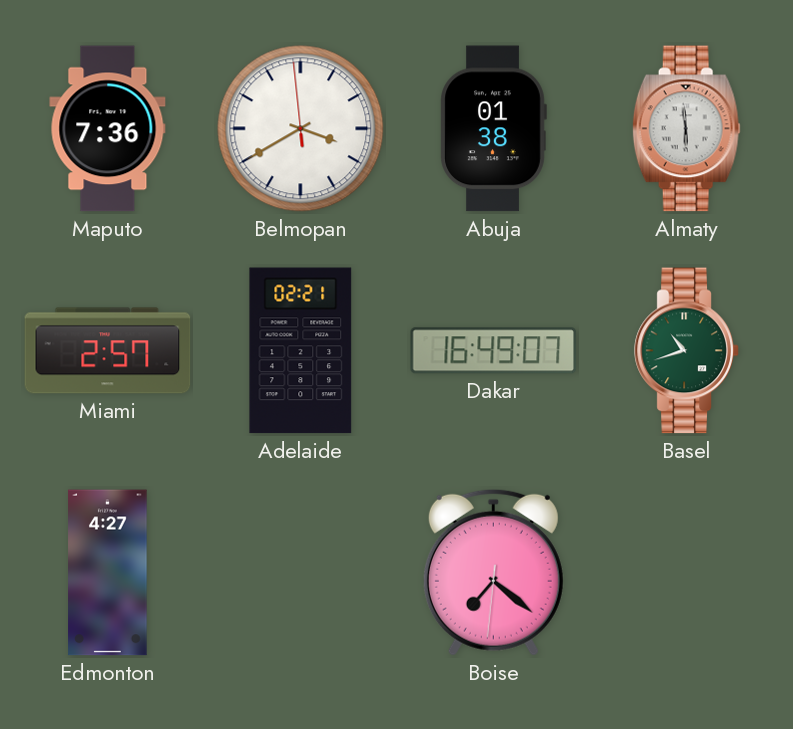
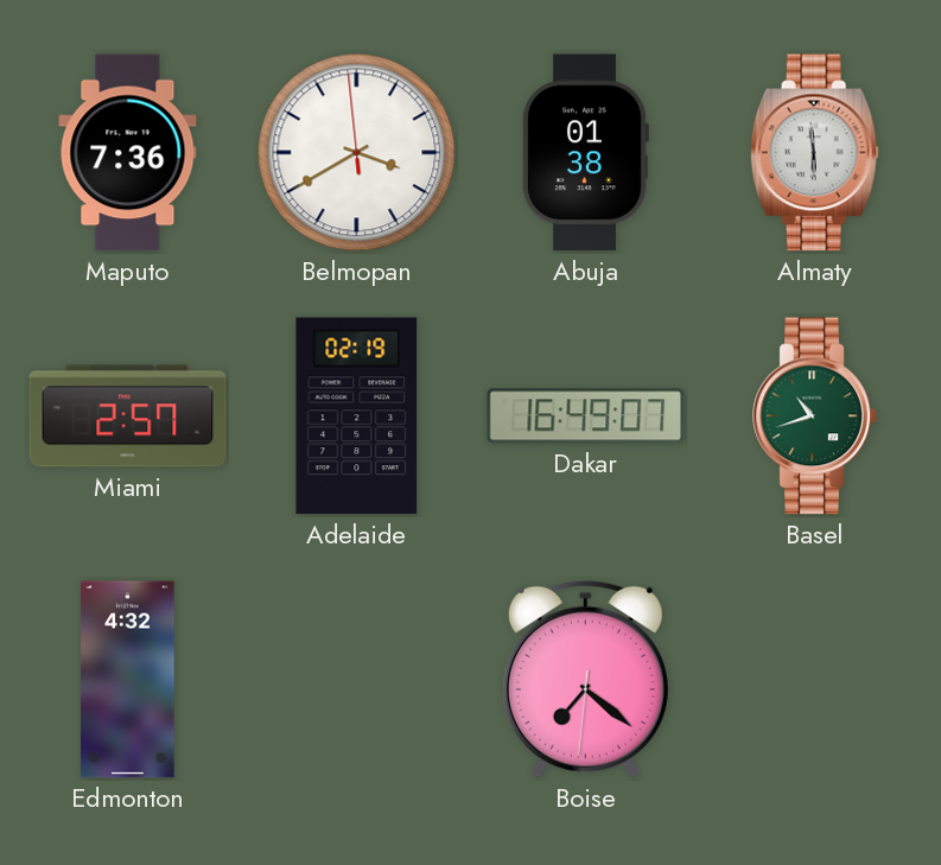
Adelaide: 02:21 -> 02:19 (357, 416)
Edmonton: 4:27 -> 4:32 (128, 680)
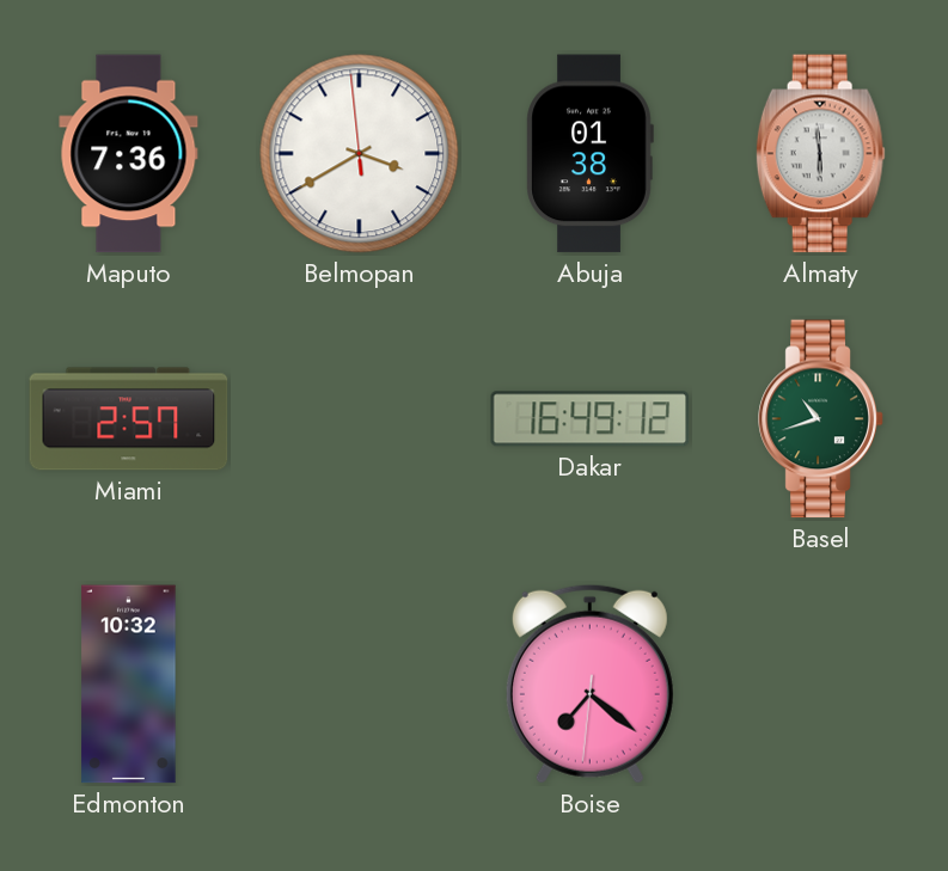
Adelaide: 02:19 -> none (357, 416)
Dakar: 16:49:07 -> 16:49:12 (591, 419)
Edmonton: 4:32 -> 10:32 (129, 685)
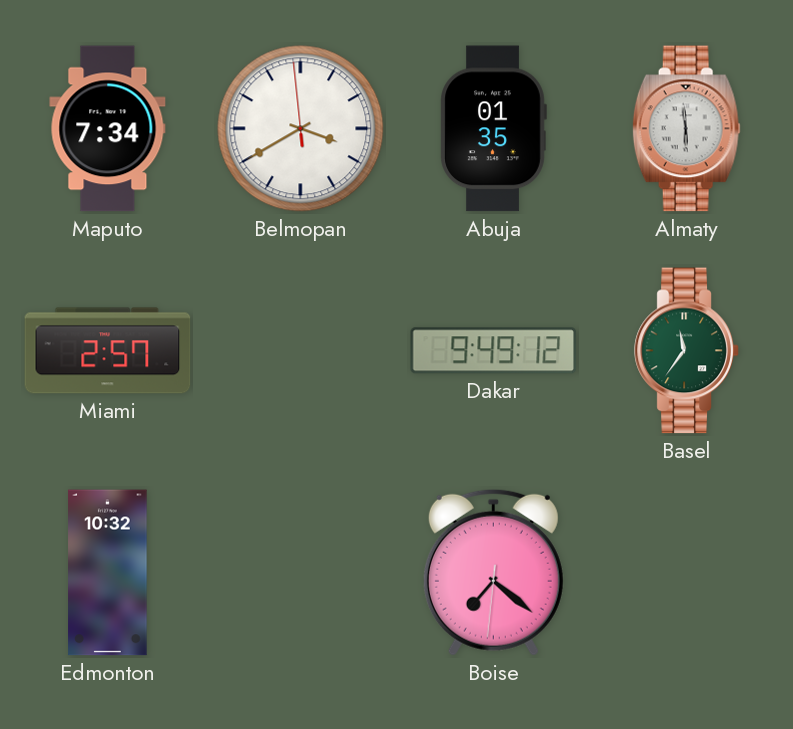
Maputo: 7:36 -> 7:34 (108, 129)
Abuja: 01:38 -> 01:35 (493, 129)
Dakar: 16:49 -> 9:49 (494, 351)
Basel: 10:42 -> 11:36 (687, 351)
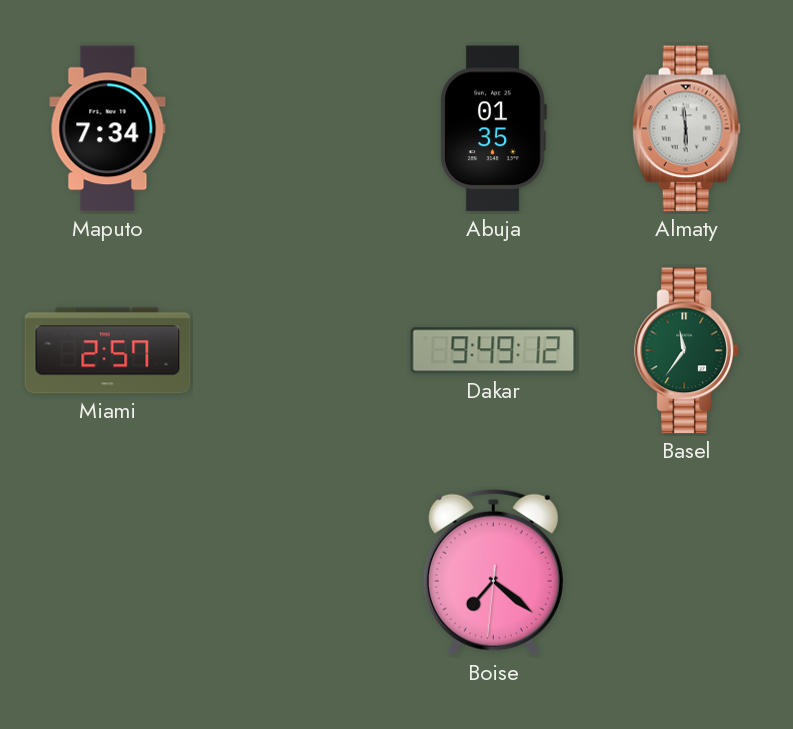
Belmopan: 3:39 -> none (301, 129)
Edmonton: 10:32 -> none (108, 573)
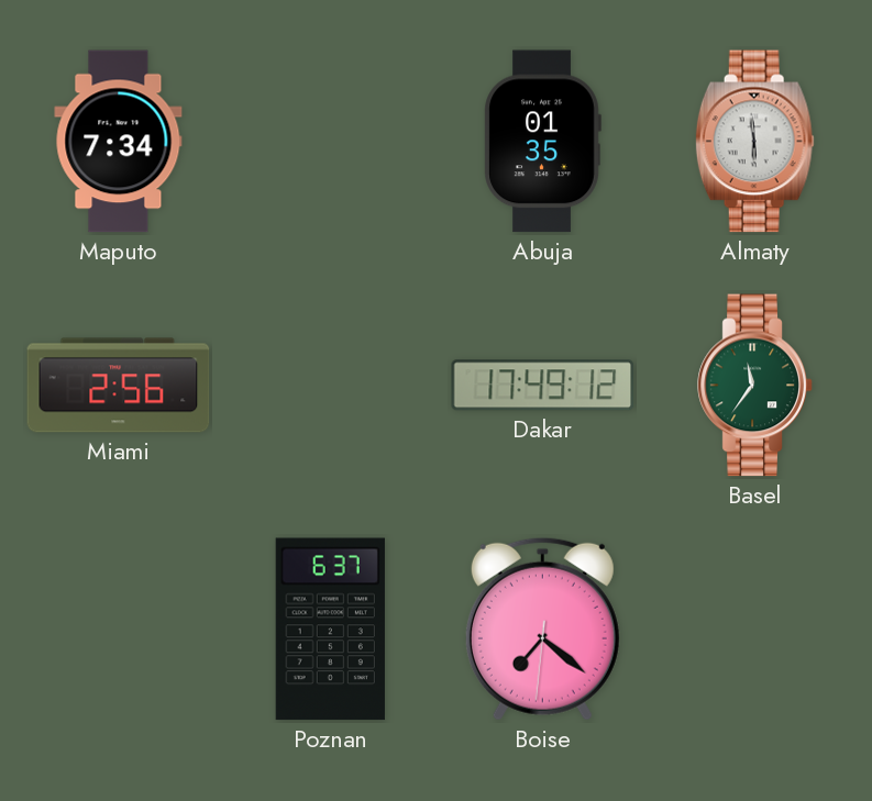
Miami: 2:57 -> 2:56 (119, 386)
Dakar: 9:49 -> 17:49 (543, 386)
Poznan: none -> 6:37 (330, 630)
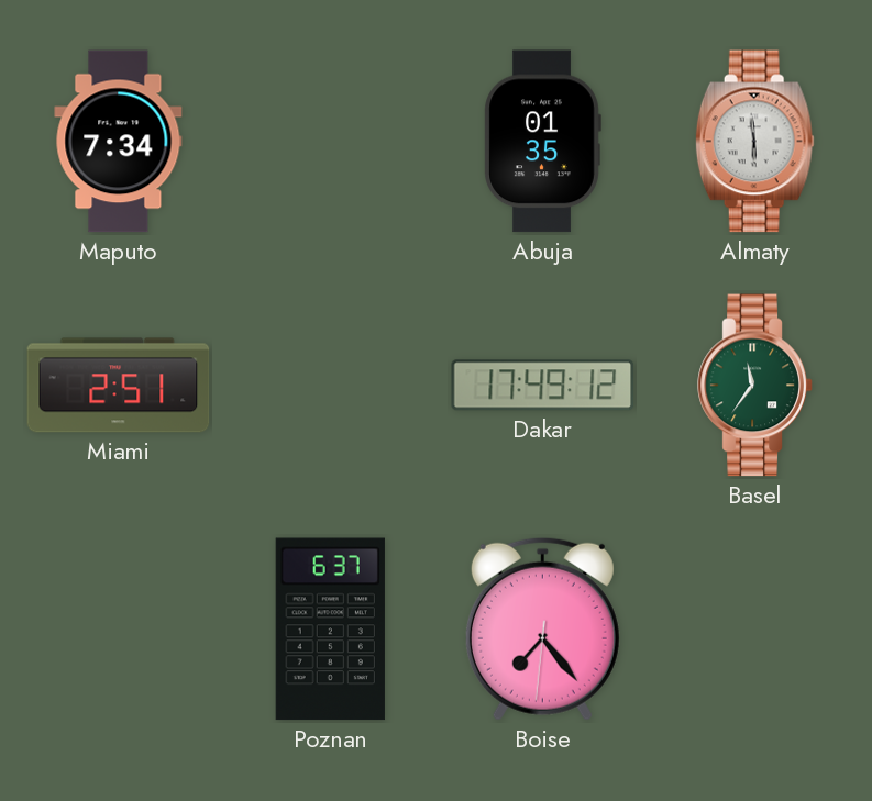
Miami: 2:56 -> 2:51 (119, 386)
Boise: 7:21 -> 7:23 (542, 628)
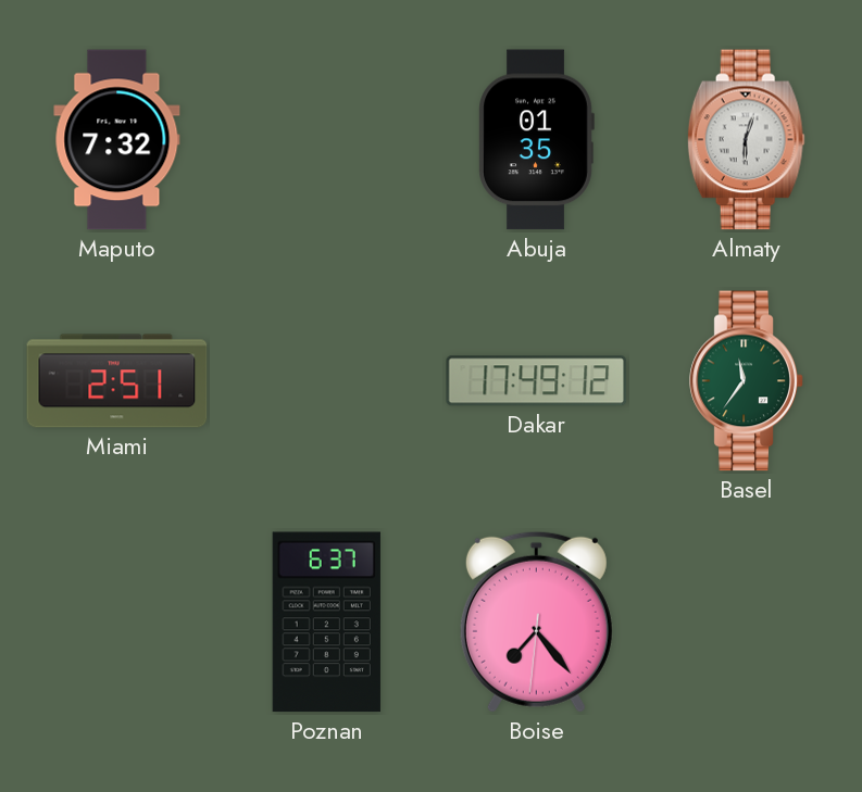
Maputo: 7:34 -> 7:32 (117, 140)
Almaty: 5:59 -> 6:03 (746, 140)
